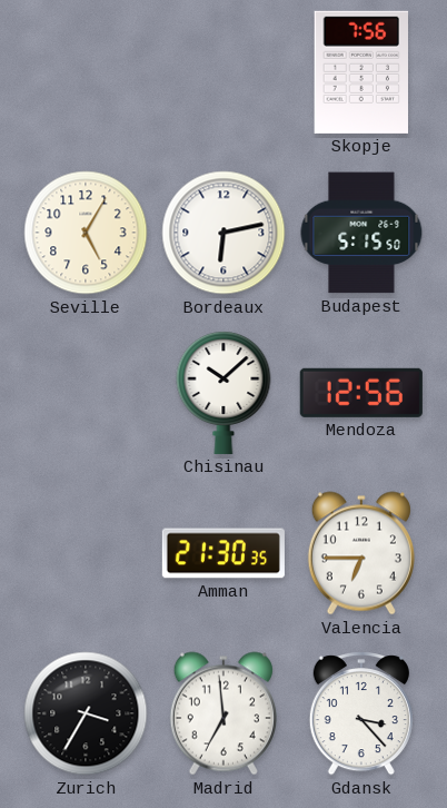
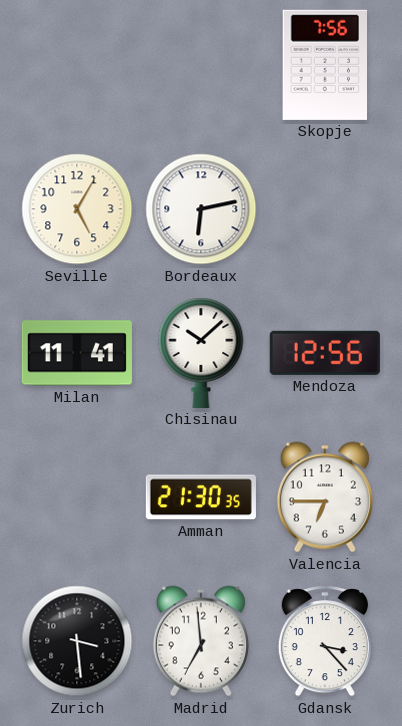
Budapest: 5:15 -> none (361, 233)
Milan: none -> 11:41 (77, 353)
Zurich: 3:35 -> 3:29 (77, 641)
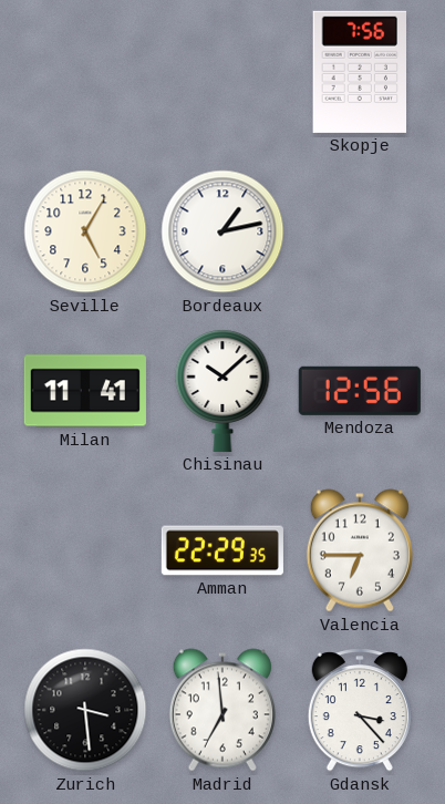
Bordeaux: 6:13 -> 1:13 (222, 231)
Amman: 21:30 -> 22:29 (222, 550)
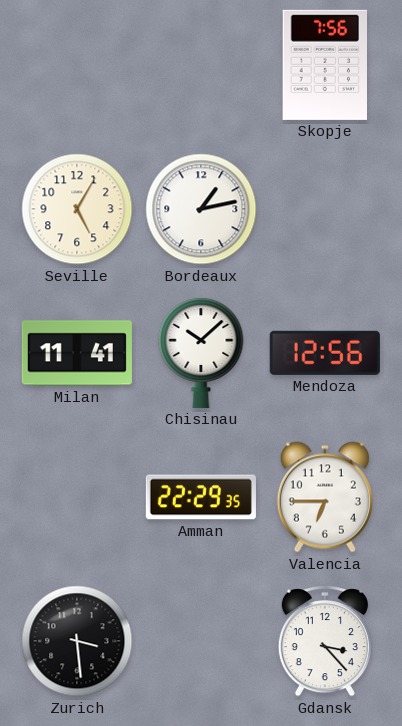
Madrid: 6:59 -> none (222, 710)
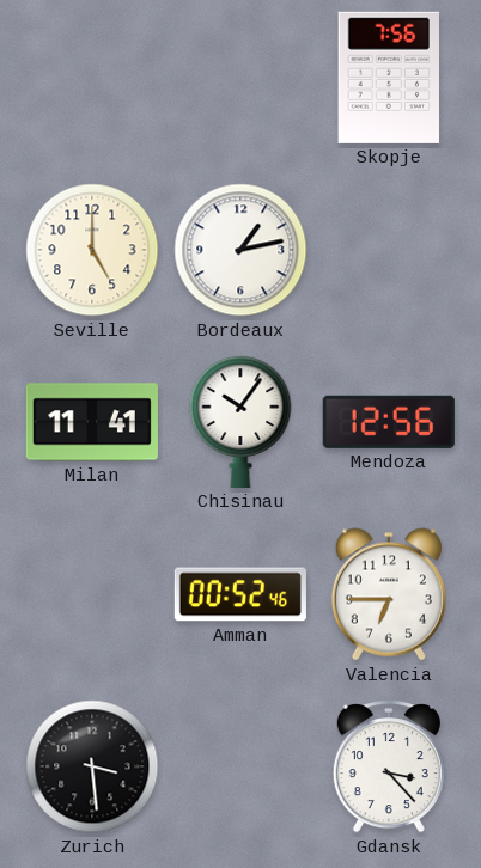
Seville: 5:05 -> 5:00 (92, 250)
Chisinau: 10:08 -> 10:06 (240, 421)
Amman: 22:29 -> 00:52 (240, 594)
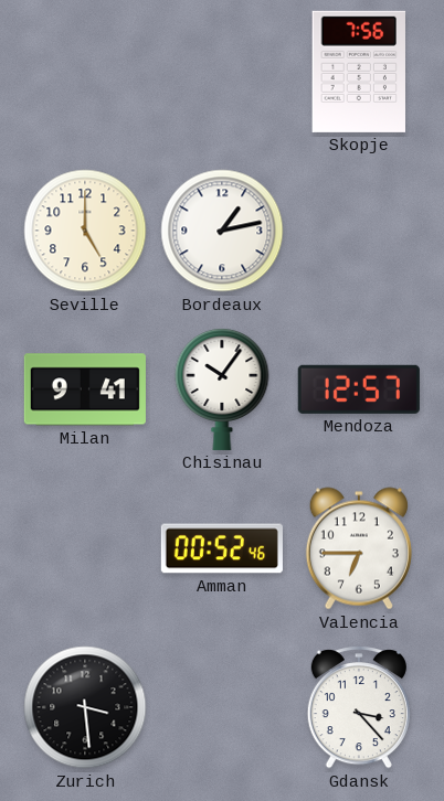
Milan: 11:41 -> 9:41 (85, 389)
Mendoza: 12:56 -> 12:57 (359, 389)
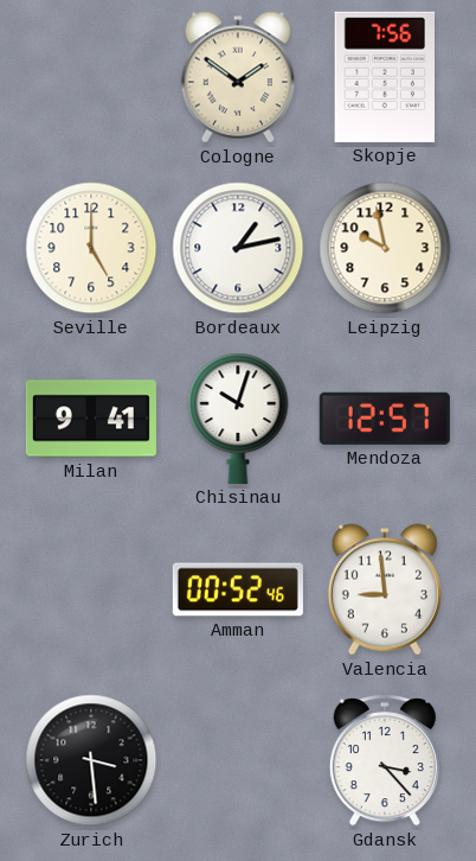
Cologne: none -> 1:51 (238, 77)
Leipzig: none -> 9:58 (385, 248)
Chisinau: 10:06 -> 10:03 (238, 417)
Valencia: 6:45 -> 8:59 (385, 589)
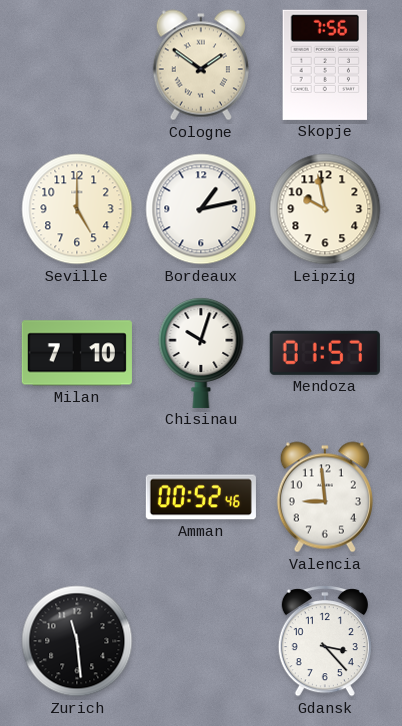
Milan: 9:41 -> 7:10 (77, 353)
Mendoza: 12:57 -> 01:57 (325, 353)
Zurich: 3:29 -> 11:29 (77, 641)
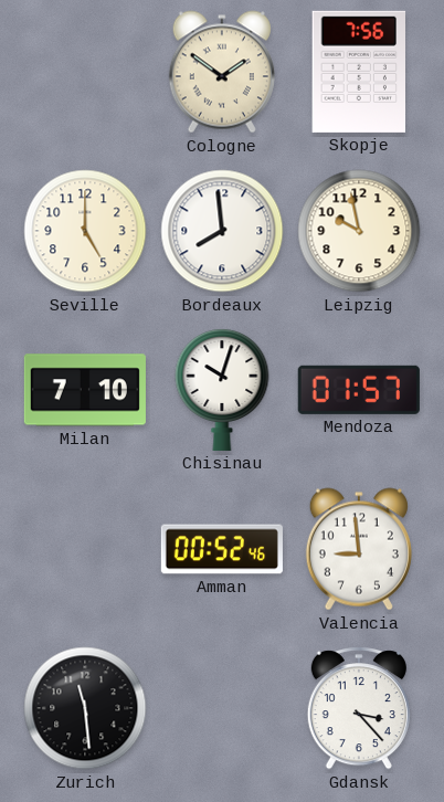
Bordeaux: 1:13 -> 7:59 (222, 231)
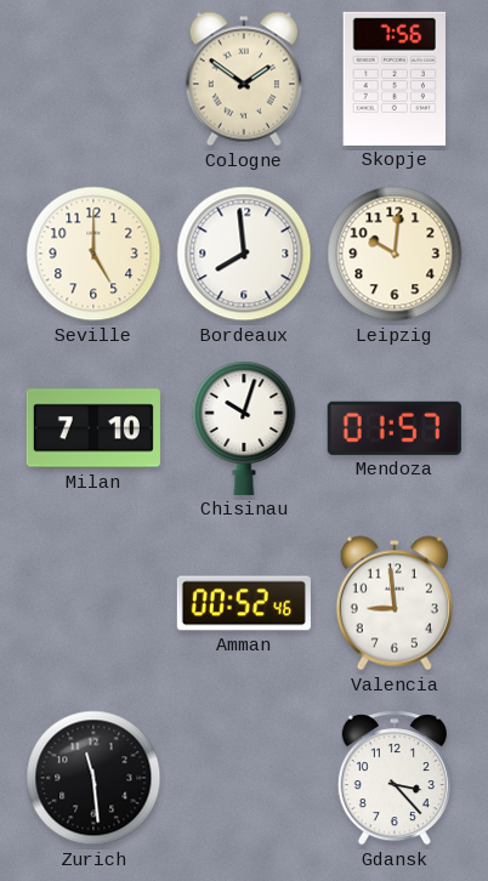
Leipzig: 9:58 -> 10:01 (395, 254)
